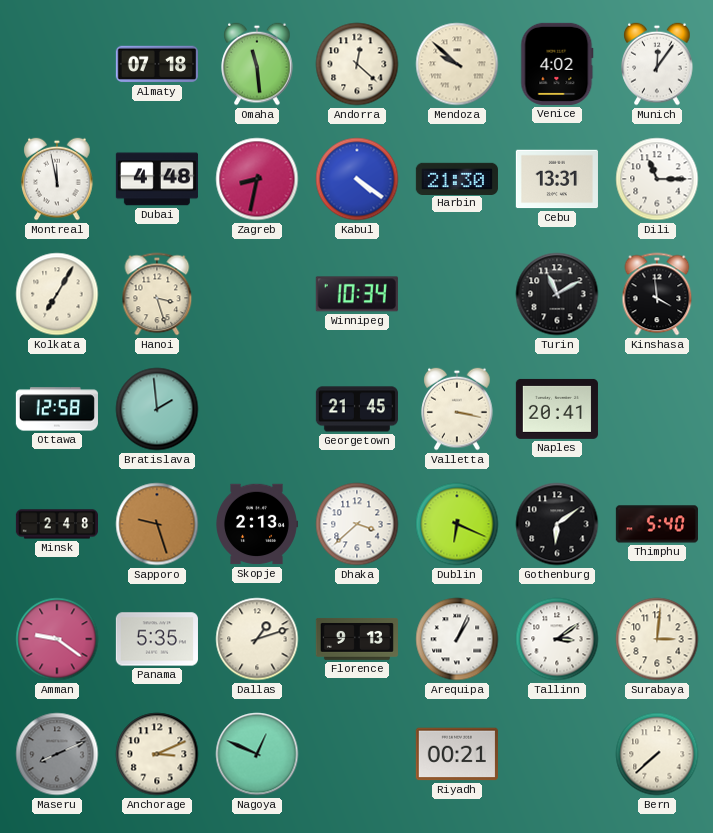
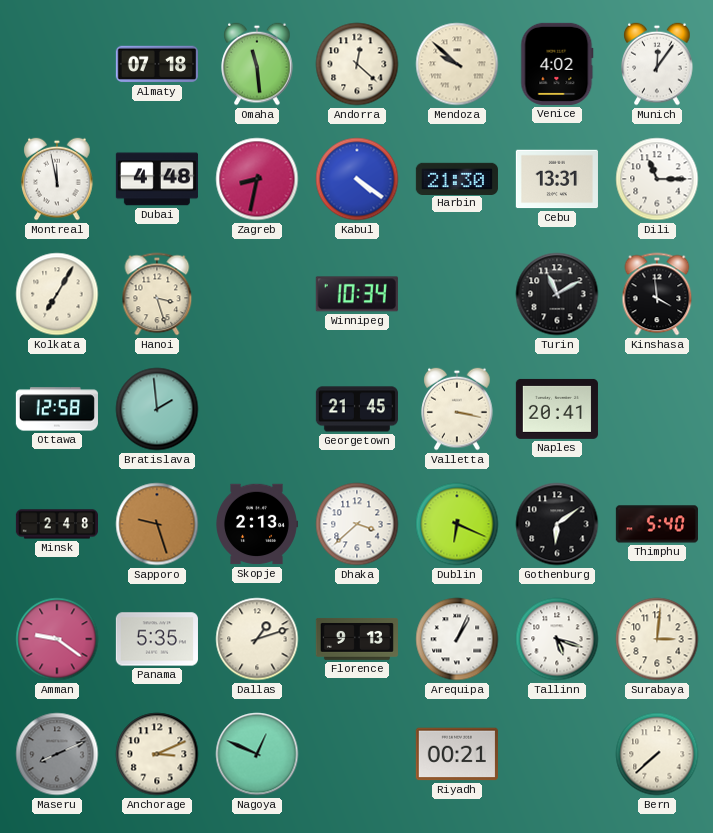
Tallinn: 3:09 -> 5:18 (557, 639)
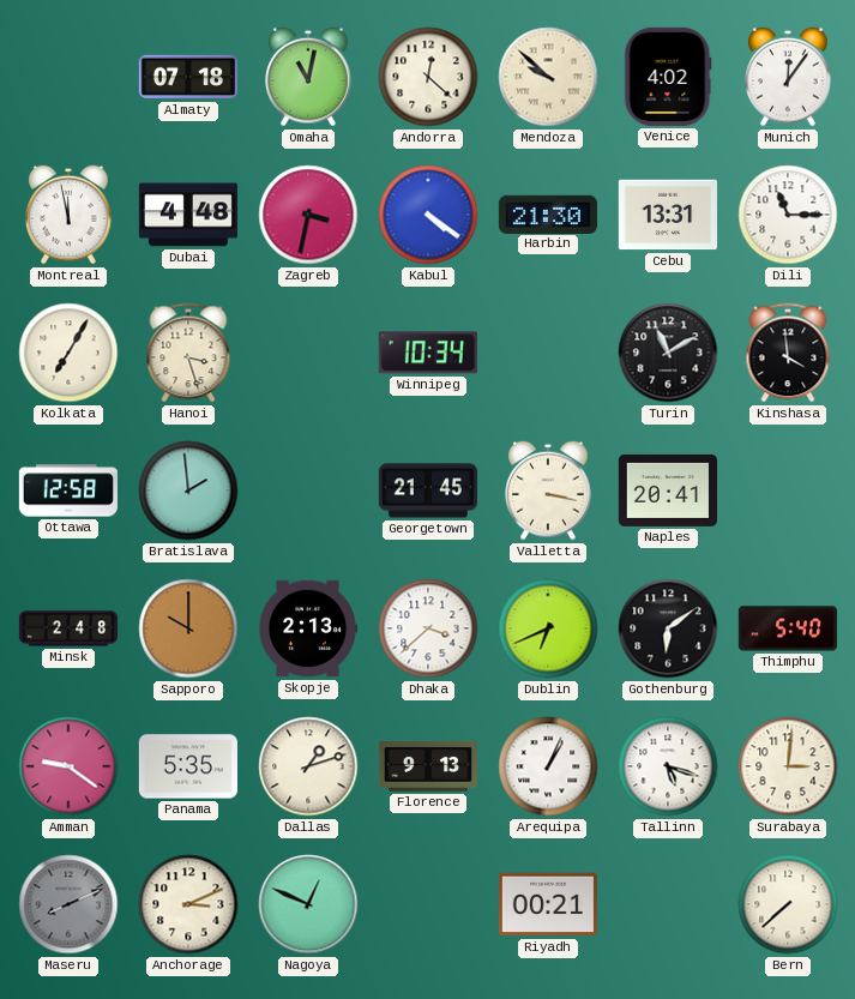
Omaha: 11:29 -> 11:02 (308, 77)
Zagreb: 8:32 -> 3:32 (308, 215)
Sapporo: 9:27 -> 10:00 (188, 628)
Dublin: 6:19 -> 6:41 (548, 628)
